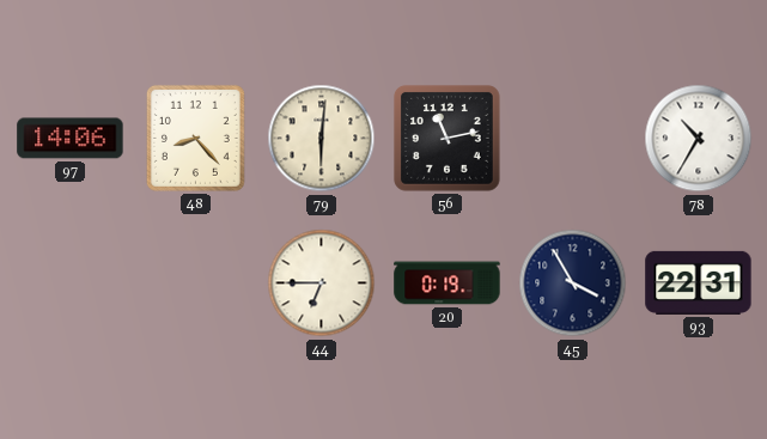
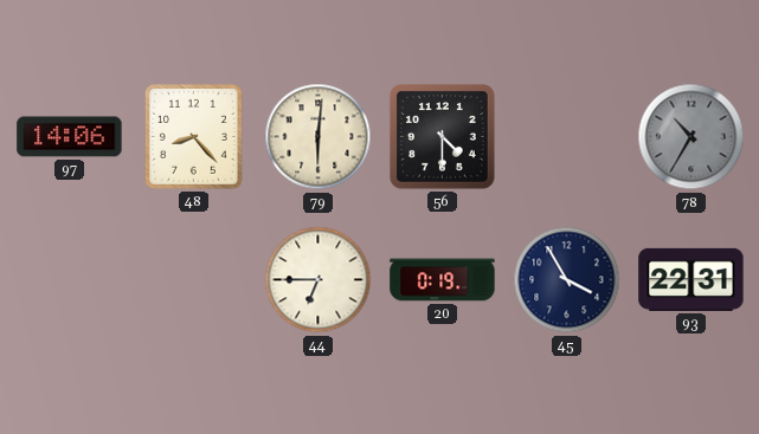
56: 11:13 -> 4:30 (443, 137)
78 dial: white -> grey (692, 137)
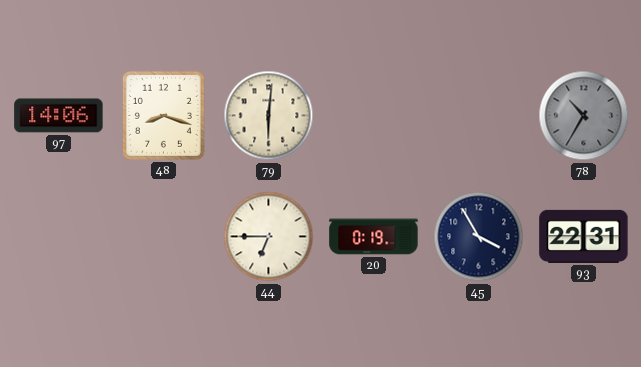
48: 8:23 -> 8:18 (163, 115)
56: 4:30 -> none (443, 137)
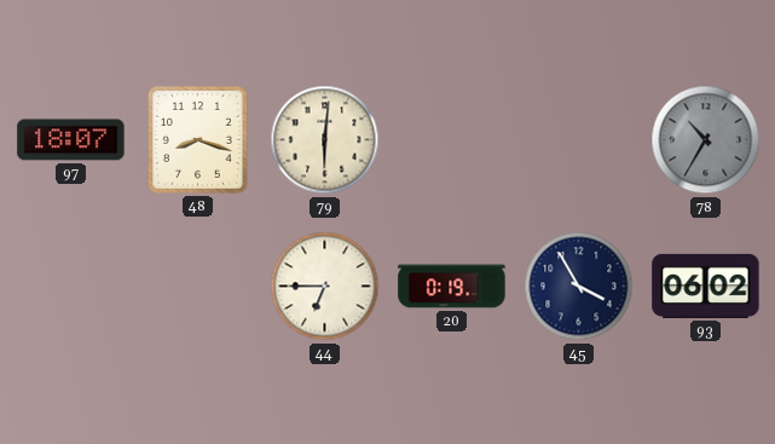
97: 14:06 -> 18:07 (71, 140)
93: 22:31 -> 06:02 (706, 286)
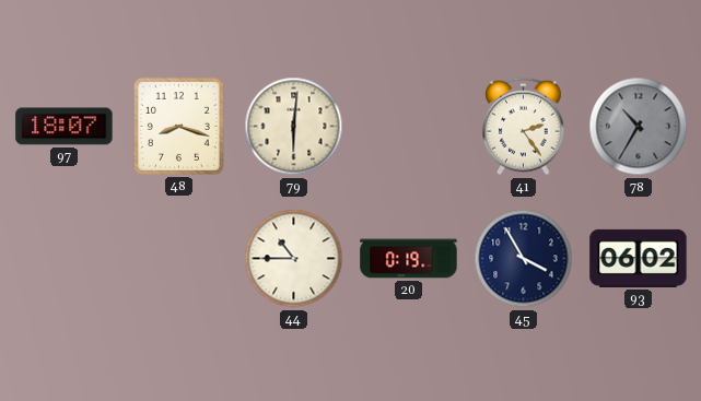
41: none -> 2:24 (524, 127)
44: 6:45 -> 10:45 (294, 259)
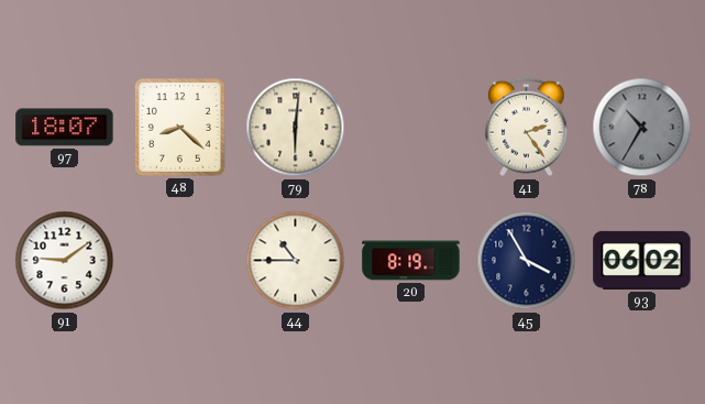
48: 8:18 -> 8:22 (179, 127)
91: none -> 9:09 (65, 261)
20: 0:19 -> 8:19 (411, 261)
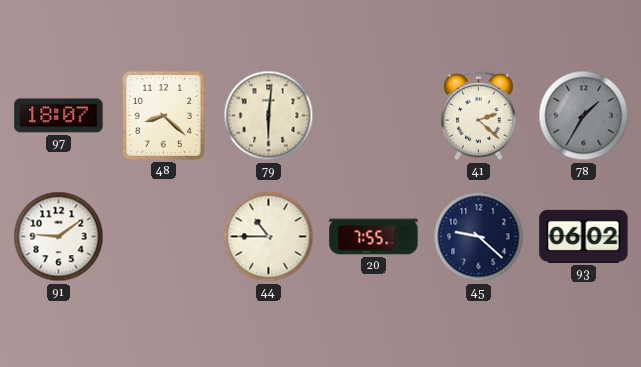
41: 2:24 -> 2:22 (479, 116)
78: 10:35 -> 1:35 (584, 116)
20: 8:19 -> 7:55 (374, 237)
45: 3:55 -> 9:22 (479, 237)
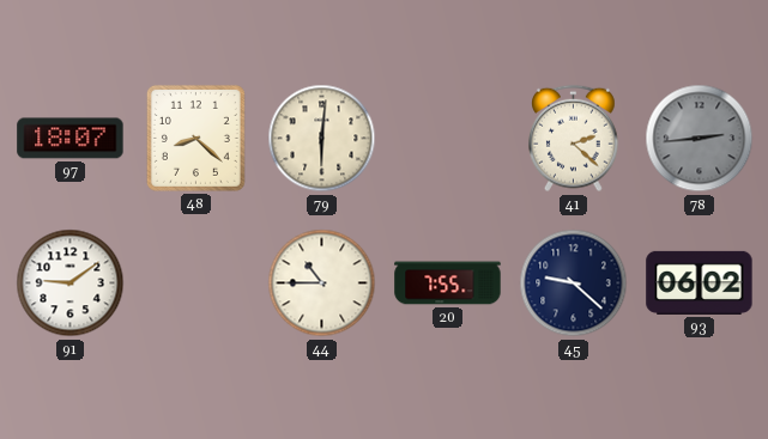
78: 1:35 -> 2:44 (700, 139)
